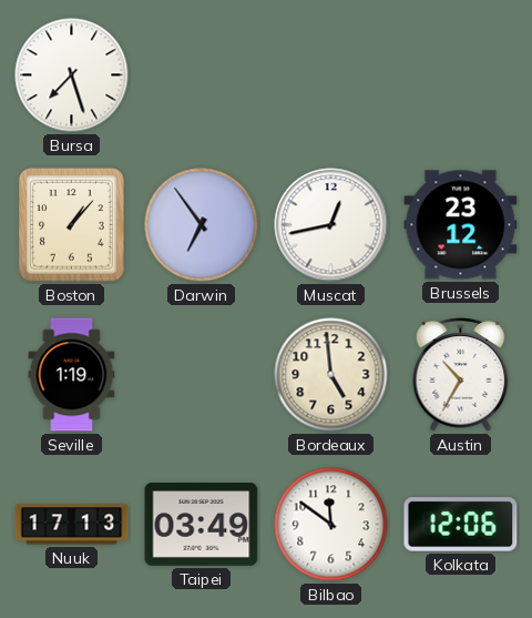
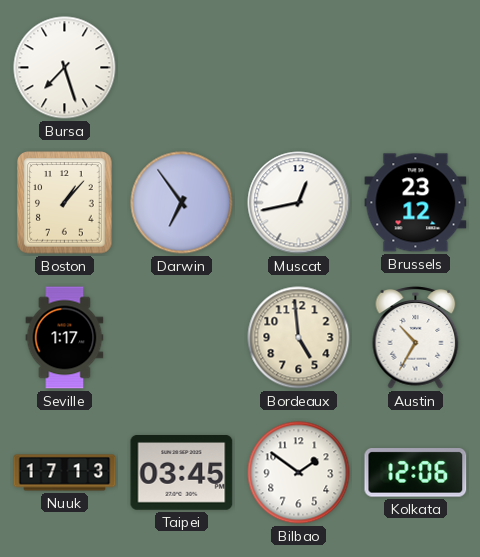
Seville: 1:19 -> 1:17 (65, 338)
Taipei: 03:49 -> 03:45 (182, 473)
Bilbao: 11:51 -> 1:51 (299, 473)
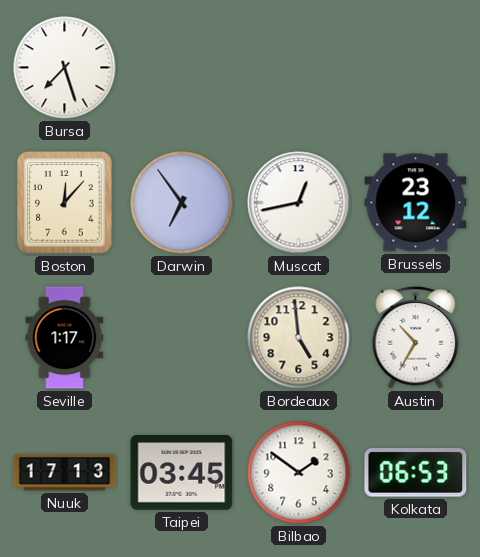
Boston: 1:07 -> 12:07 (65, 203)
Kolkata: 12:06 -> 06:53 (416, 473)
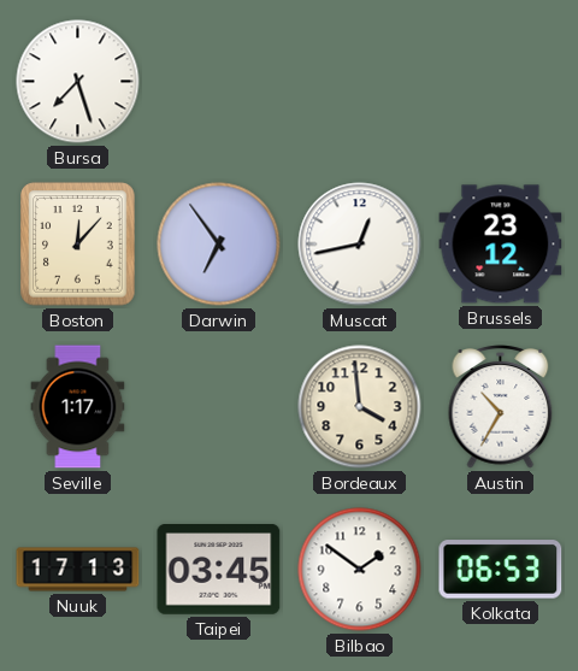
Bordeaux: 4:59 -> 3:59 (360, 407)
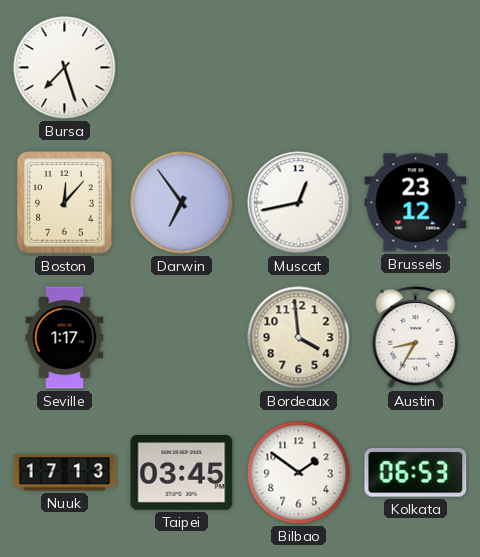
Austin: 10:35 -> 8:35 (416, 338)
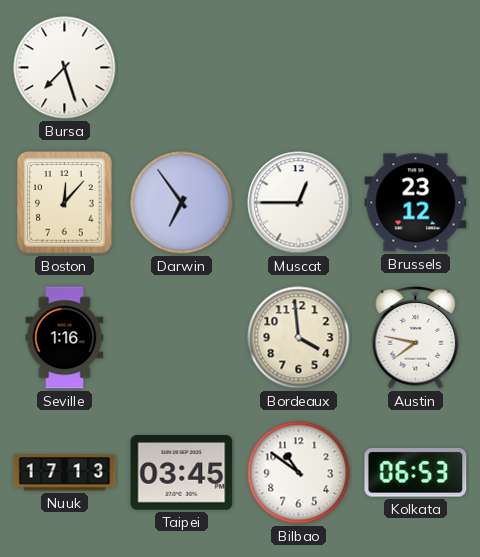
Muscat: 12:43 -> 12:45 (299, 203)
Seville: 1:17 -> 1:16 (65, 338)
Austin: 8:35 -> 7:47 (416, 338)
Bilbao: 1:51 -> 10:51 (299, 473)
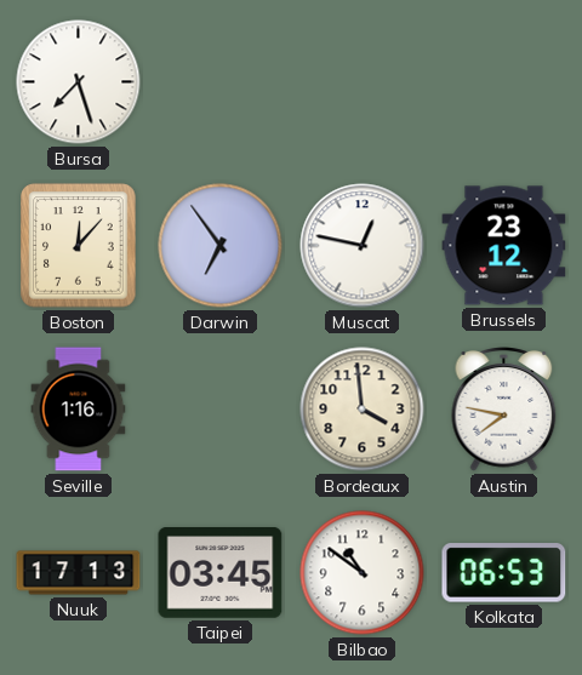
Muscat: 12:45 -> 12:47 (363, 246)
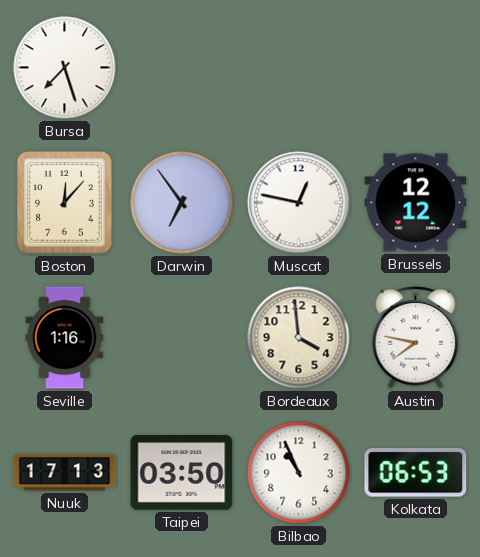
Brussels: 23:12 -> 12:12 (416, 203)
Taipei: 03:45 -> 03:50 (182, 473)
Bilbao: 10:51 -> 10:56 (299, 473)
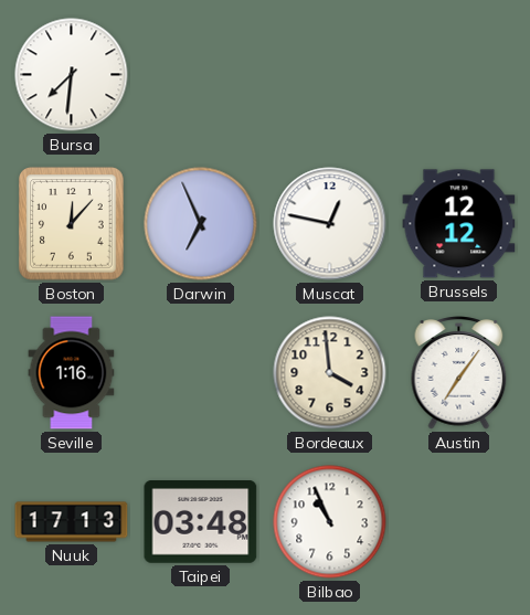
Bursa: 7:27 -> 7:31 (72, 75)
Darwin: 6:54 -> 6:56 (201, 224)
Austin: 7:47 -> 7:06 (459, 373)
Taipei: 03:50 -> 03:48 (201, 522)
Kolkata: 06:53 -> none (416, 473)
